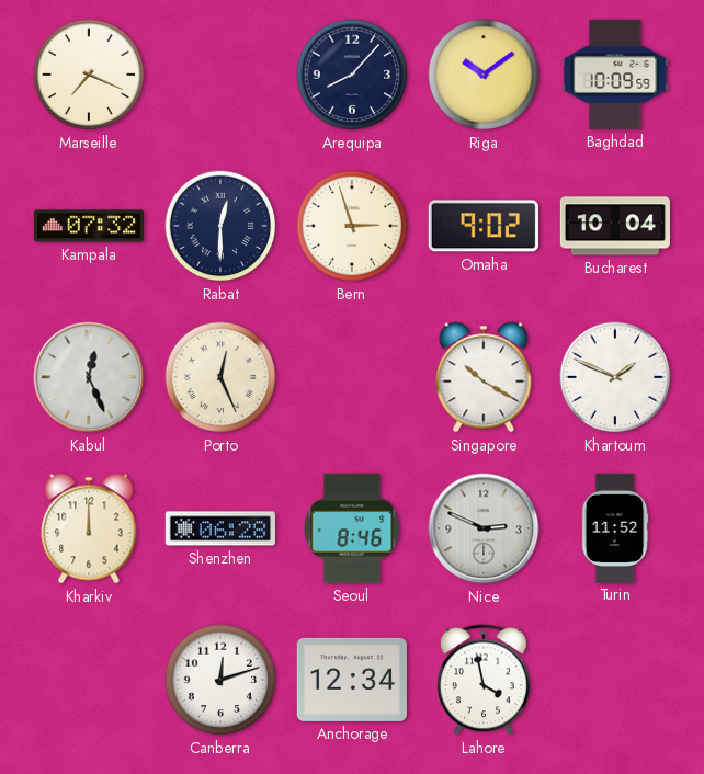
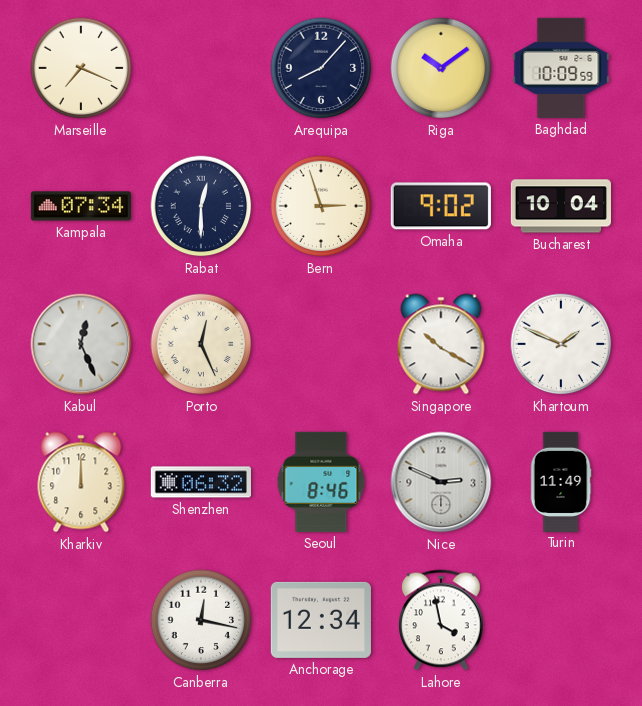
Kampala: 07:32 -> 07:34 (81, 206)
Shenzhen: 06:28 -> 06:32 (201, 482)
Turin: 11:52 -> 11:49 (561, 481)
Canberra: 12:12 -> 12:17 (201, 620)
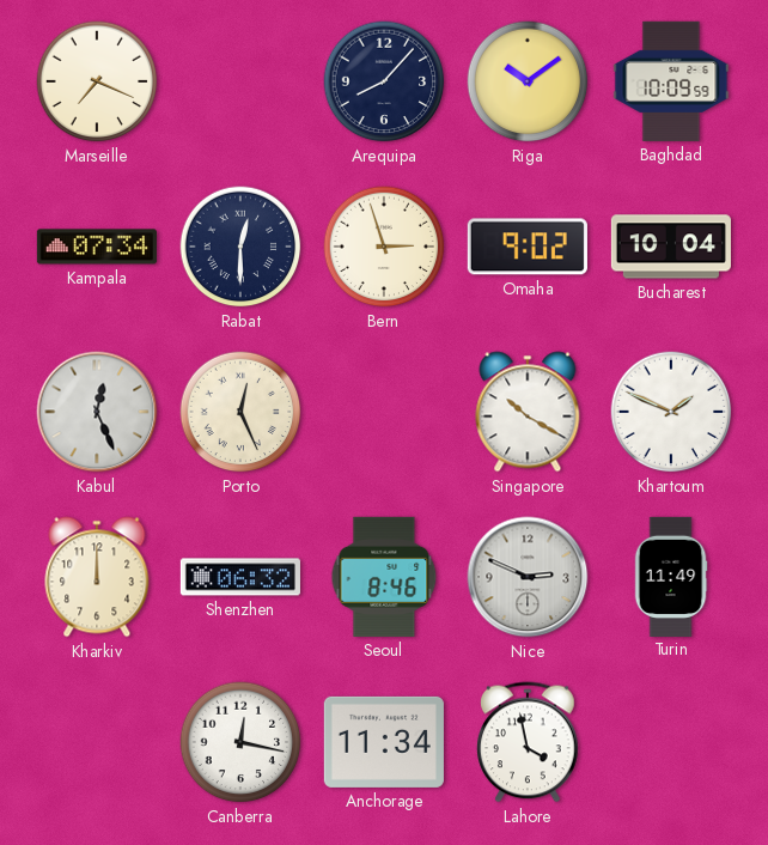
Anchorage: 12:34 -> 11:34 (384, 742)
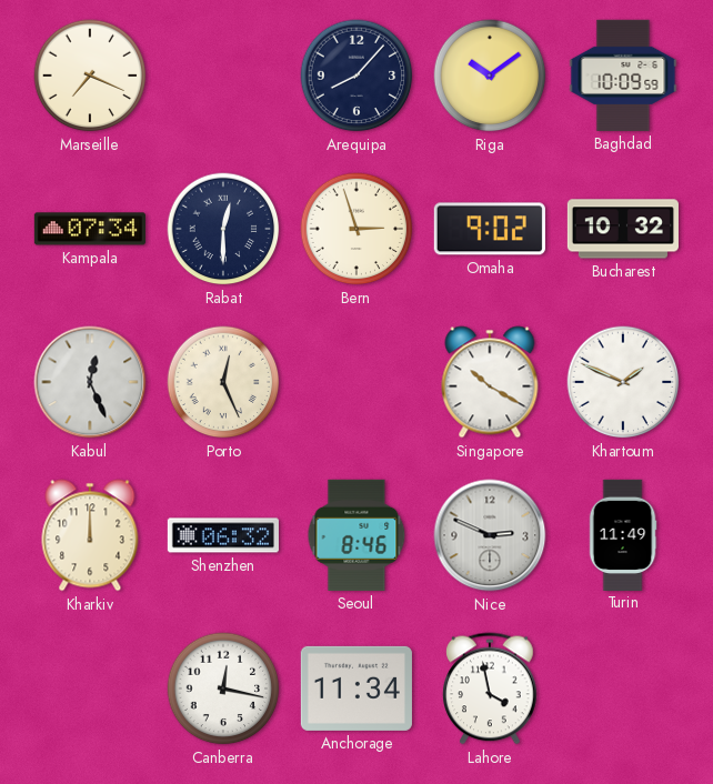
Bucharest: 10:04 -> 10:32 (623, 229)
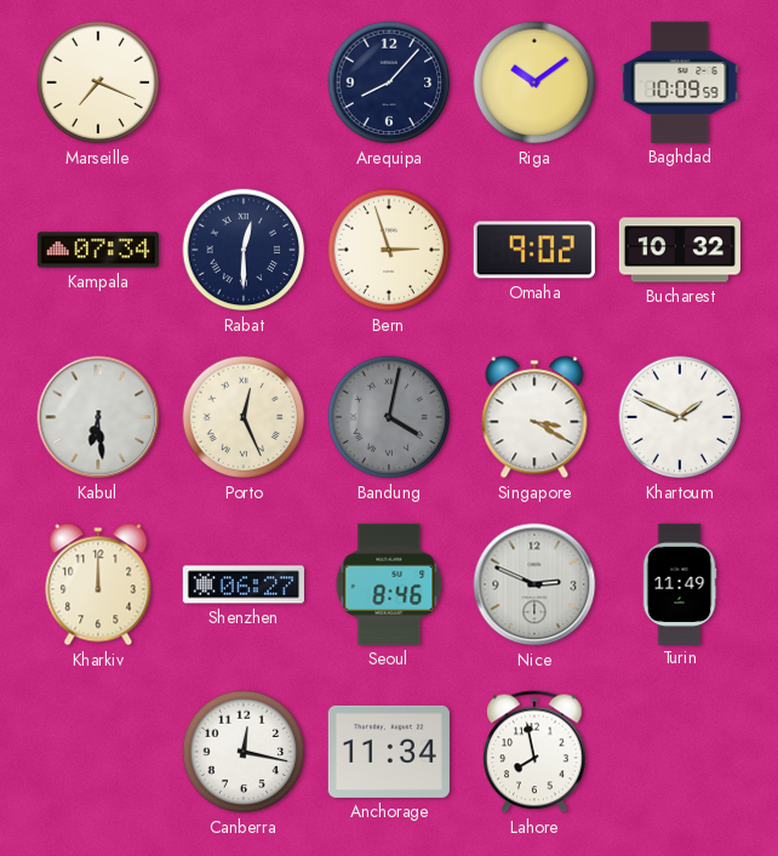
Kabul: 12:26 -> 6:29 (98, 417)
Bandung: none -> 4:02 (389, 417)
Singapore: 10:20 -> 3:20 (534, 417)
Shenzhen: 06:32 -> 06:27 (244, 584)
Lahore: 3:58 -> 7:58 (534, 752)
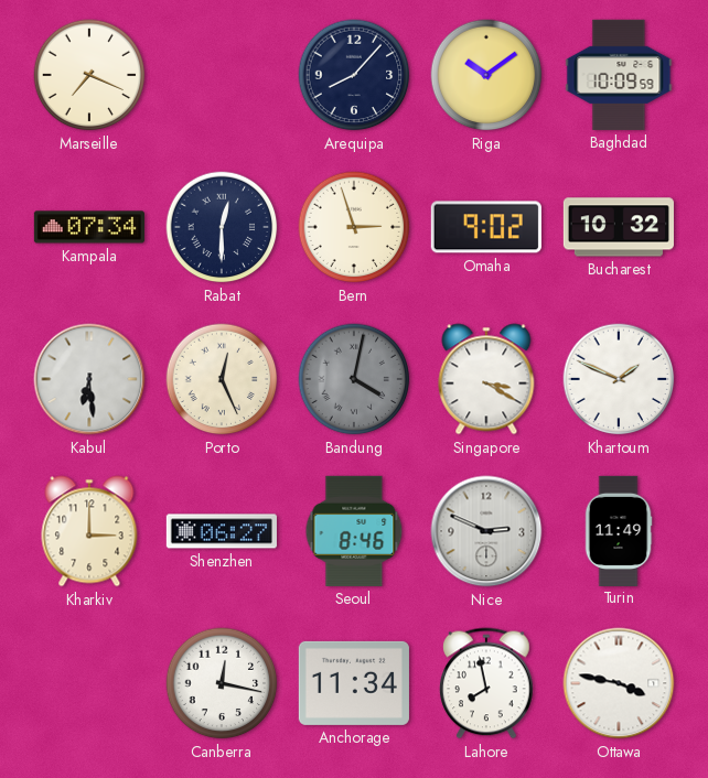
Kharkiv: 12:00 -> 3:00 (89, 531)
Ottawa: none -> 3:47 (619, 683)
